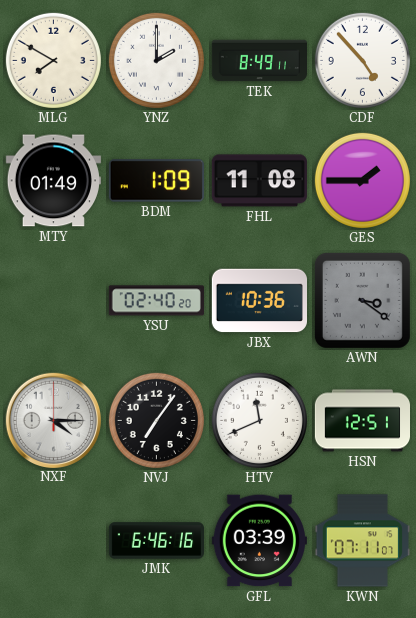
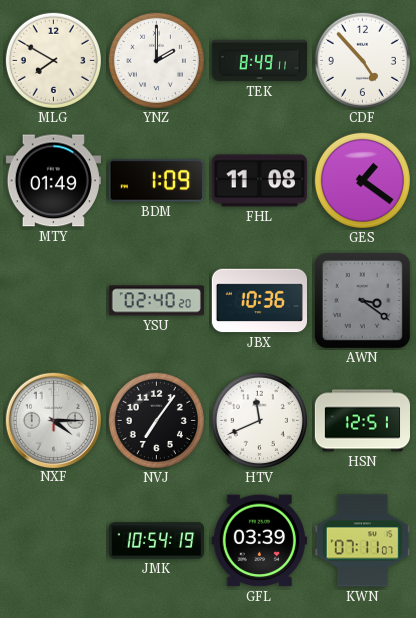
GES: 1:45 -> 1:21 (362, 180)
JMK: 6:46 -> 10:54 (156, 541)
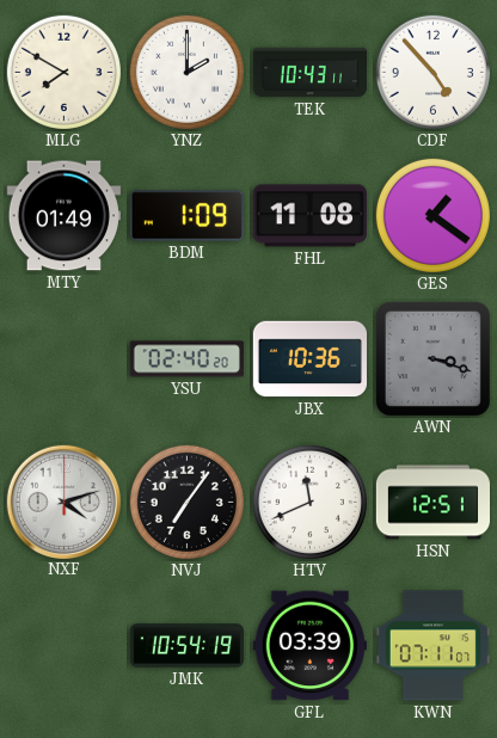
TEK: 8:49 -> 10:43 (309, 73)
AWN: 3:21 -> 3:18 (432, 358)
NXF: 4:15 -> 4:12 (63, 502)
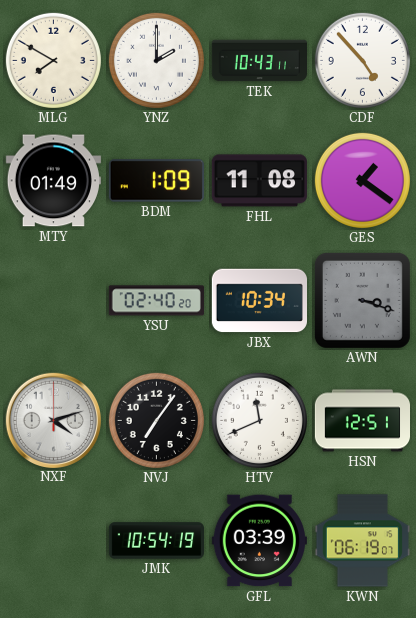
JBX: 10:36 -> 10:34 (259, 301)
KWN: 07:11 -> 06:19 (362, 541)
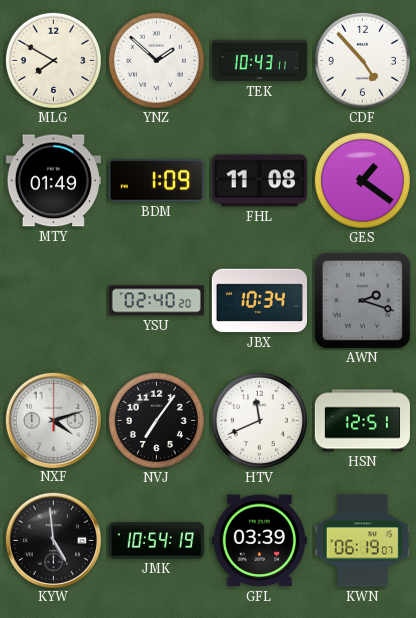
YNZ: 2:00 -> 1:52 (156, 60)
AWN: 3:18 -> 2:18 (362, 300)
KYW: none -> 4:59 (53, 540)
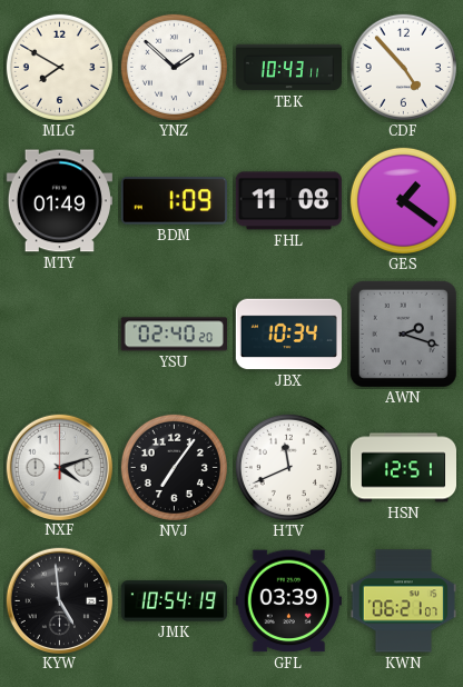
KWN: 06:19 -> 06:21 (403, 601)
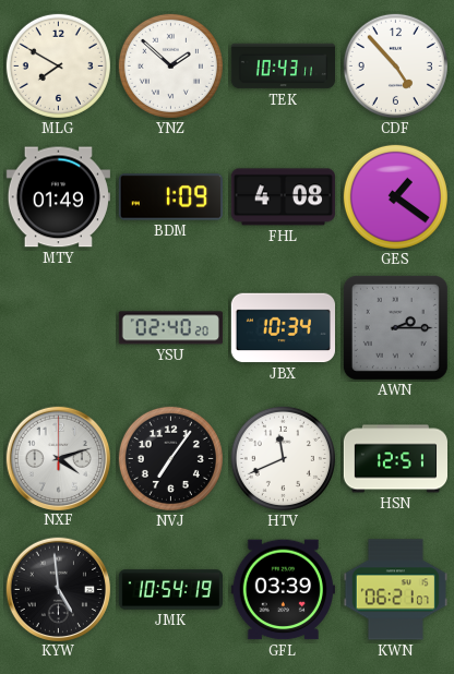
FHL: 11:08 -> 4:08 (283, 197)
AWN: 2:18 -> 2:15 (395, 327)
